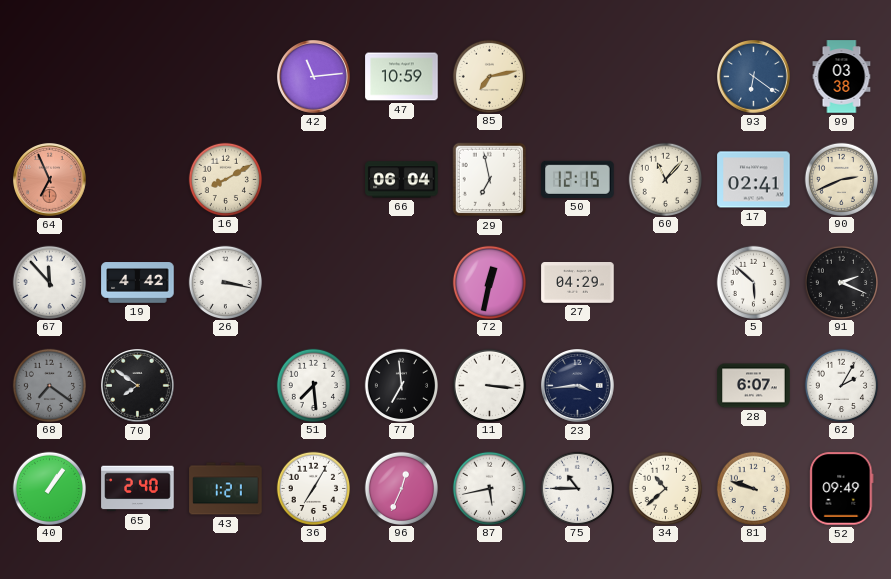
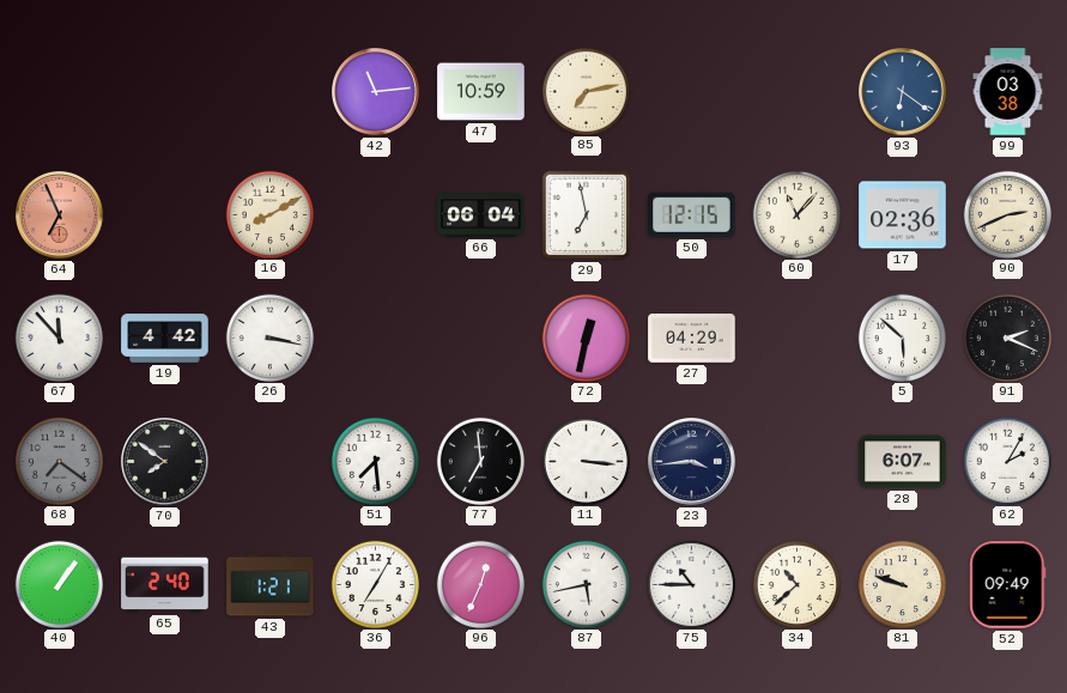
17: 02:41 -> 02:36 (903, 215)
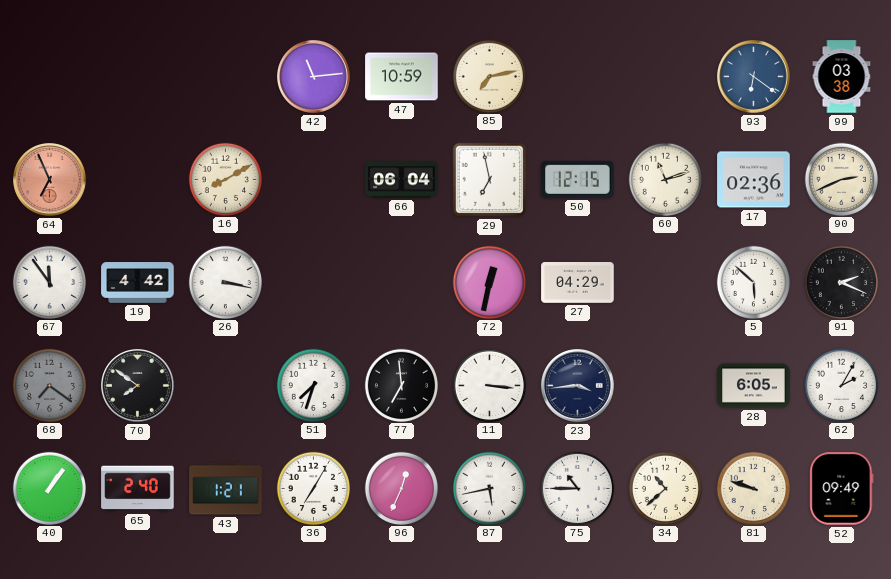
60: 11:07 -> 11:12 (665, 179)
67: 11:53 -> 11:54 (49, 282)
51: 7:29 -> 7:33 (313, 385)
28: 6:07 -> 6:05 (754, 386)
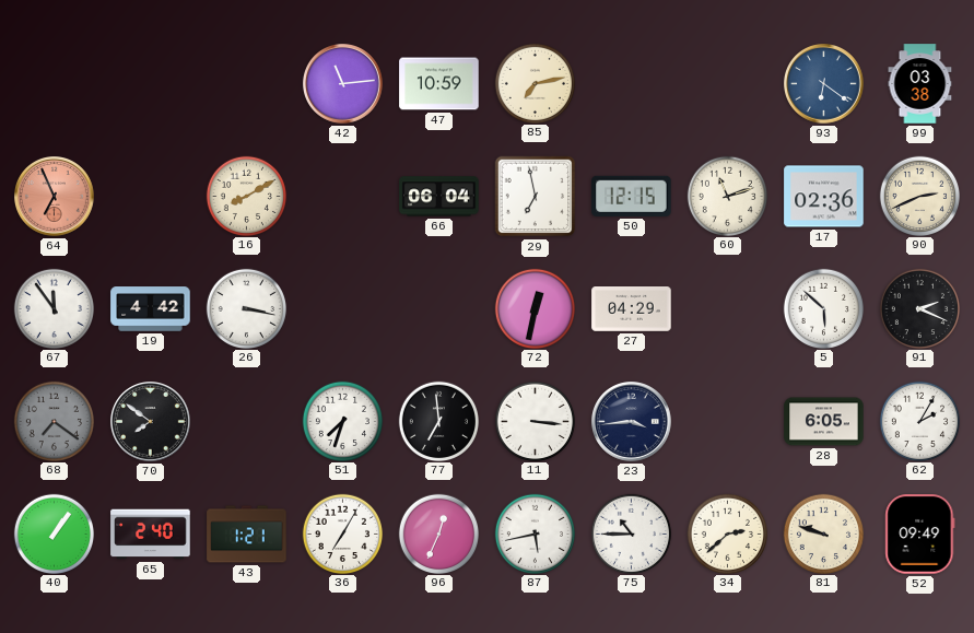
34: 10:38 -> 2:38 (727, 534)
